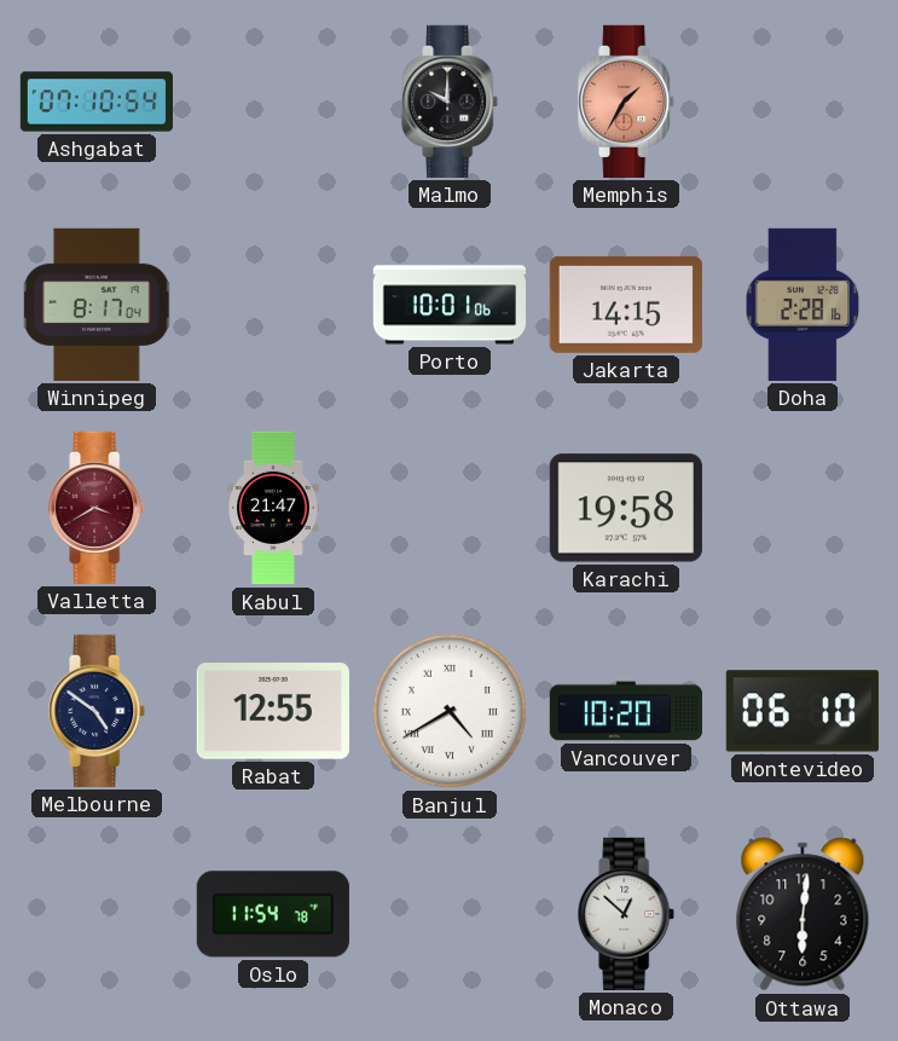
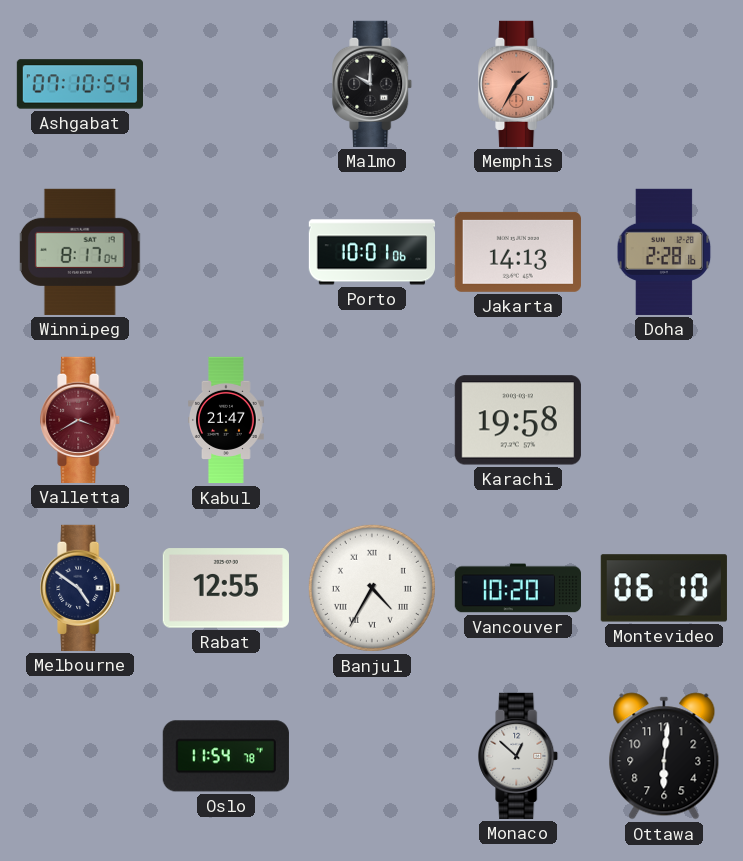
Jakarta: 14:15 -> 14:13 (518, 252)
Banjul: 4:40 -> 4:35 (372, 588)
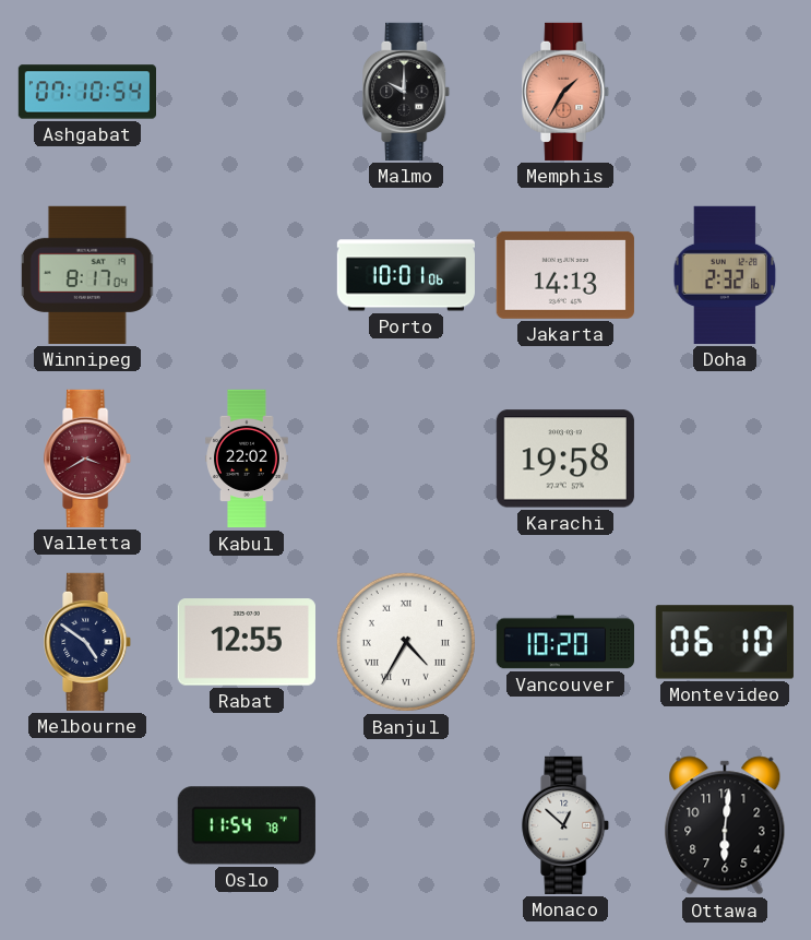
Doha: 2:28 -> 2:32 (725, 275)
Kabul: 21:47 -> 22:02 (248, 459)
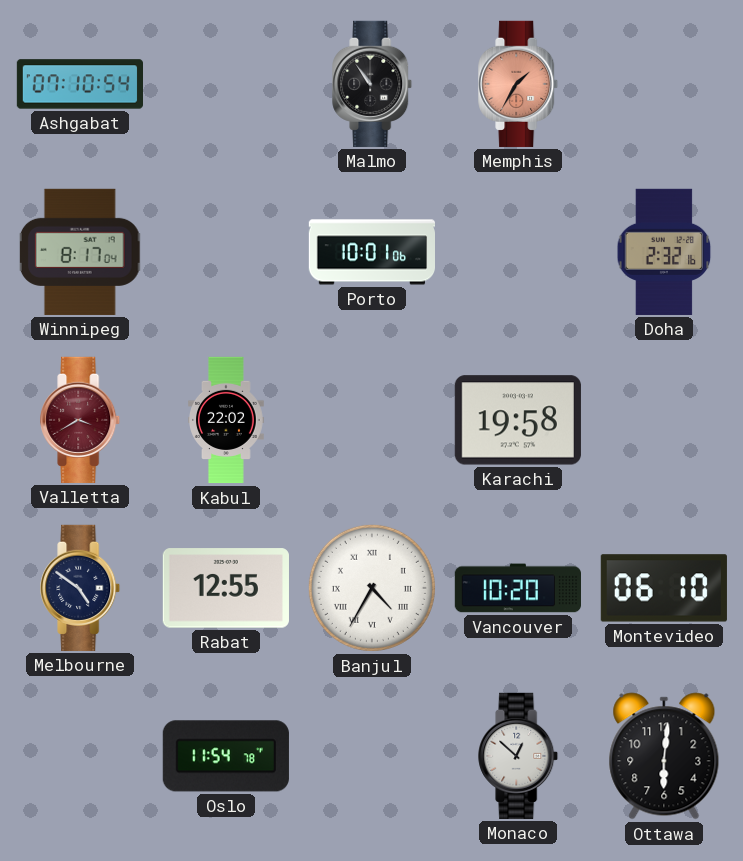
Malmo: 10:00 -> 10:54 (373, 84)
Jakarta: 14:13 -> none (565, 275)
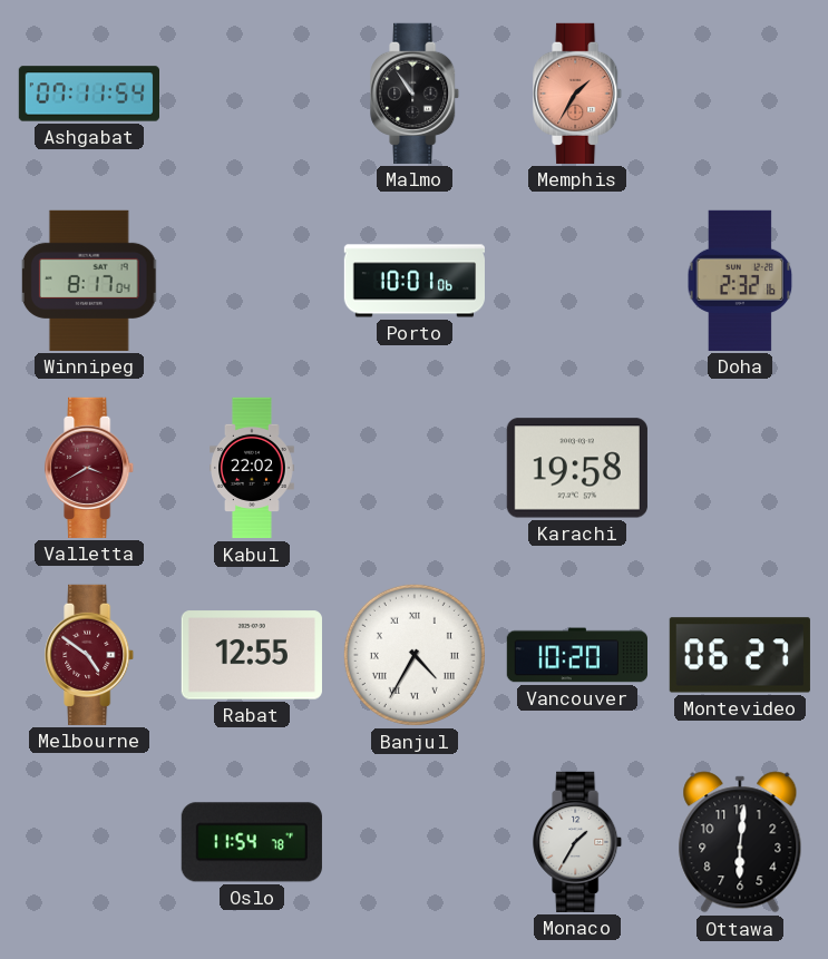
Ashgabat: 07:10 -> 07:11 (88, 94)
Melbourne dial: navy -> burgundy (90, 655)
Montevideo: 06:10 -> 06:27 (740, 655)
Monaco: 12:52 -> 1:35 (578, 842)
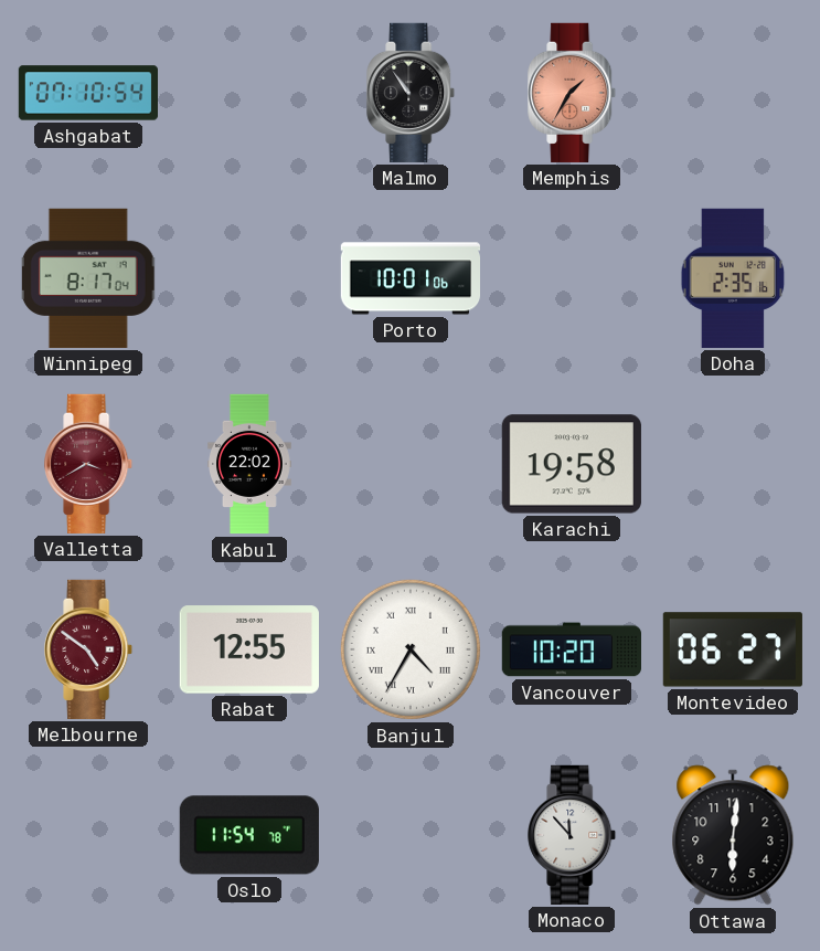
Ashgabat: 07:11 -> 07:10 (87, 93)
Doha: 2:32 -> 2:35 (733, 278)
Monaco: 1:35 -> 11:53 (573, 835)
